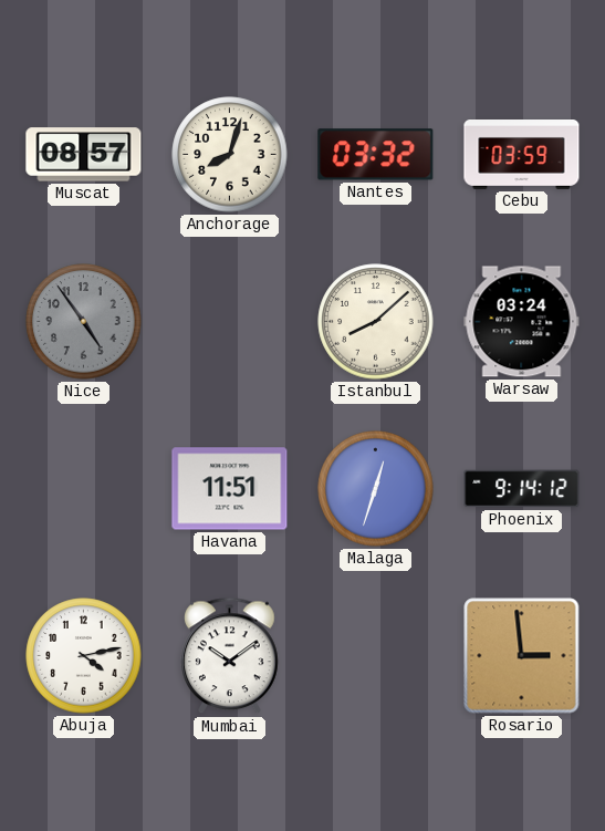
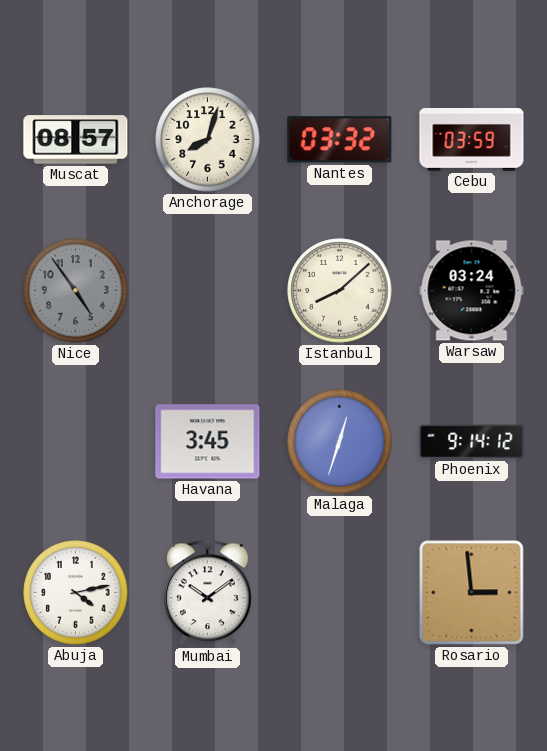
Havana: 11:51 -> 3:45 (208, 442)
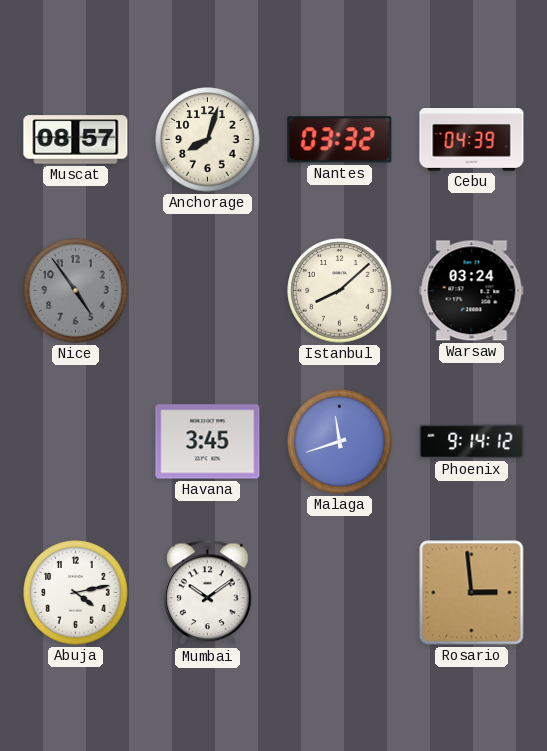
Cebu: 03:59 -> 04:39 (472, 140)
Malaga: 12:33 -> 11:42 (340, 442)
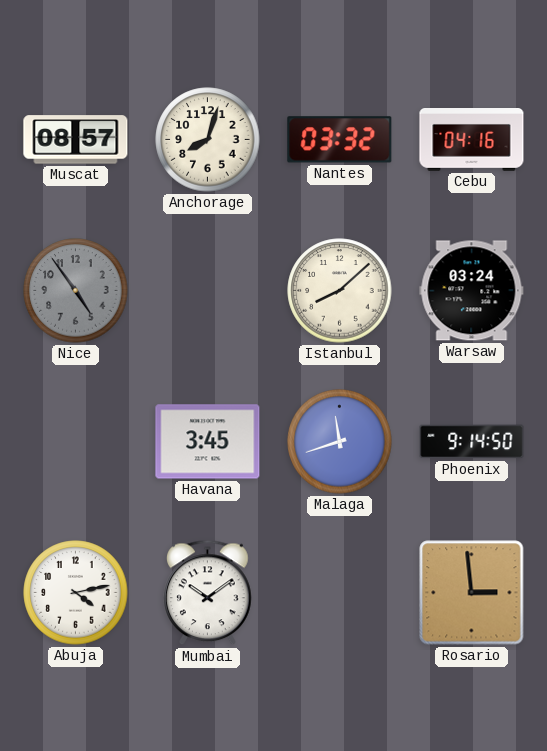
Cebu: 04:39 -> 04:16 (472, 140)
Phoenix: 9:14:12 -> 9:14:50 (472, 442)
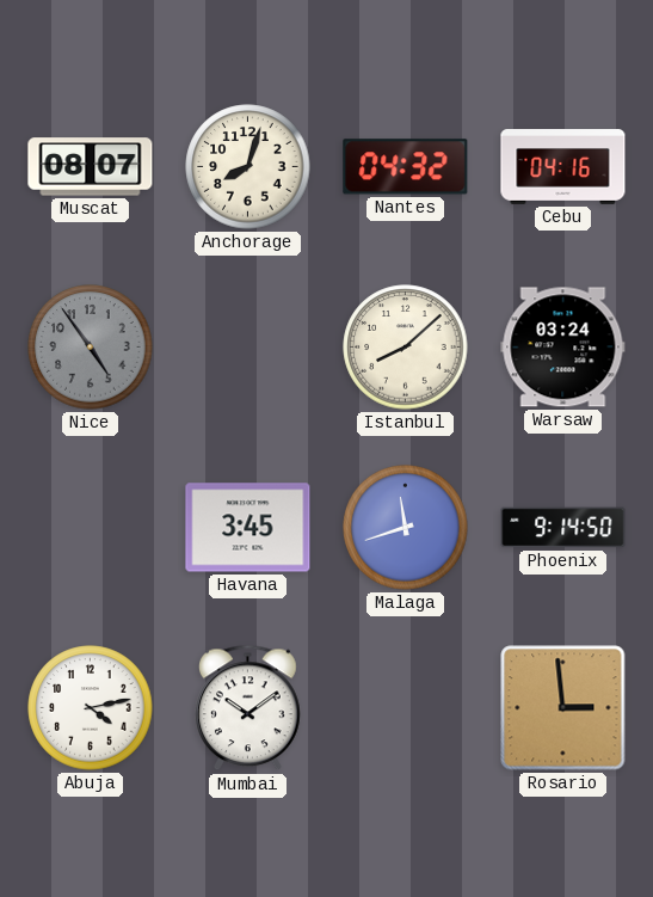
Muscat: 08:57 -> 08:07 (91, 167)
Nantes: 03:32 -> 04:32 (406, 167)
